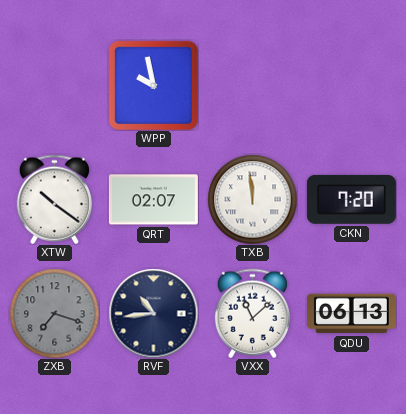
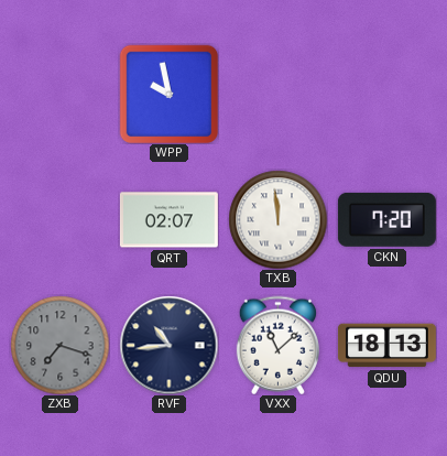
XTW: 10:21 -> none (54, 199)
QDU: 06:13 -> 18:13 (386, 346)
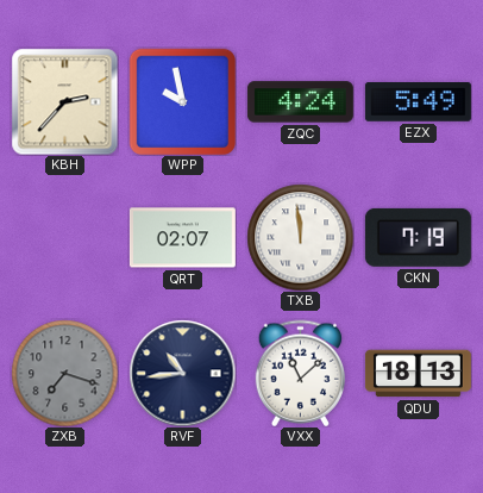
KBH: none -> 2:37 (64, 101)
ZQC: none -> 4:24 (300, 102)
EZX: none -> 5:49 (418, 102)
CKN: 7:20 -> 7:19 (418, 237)
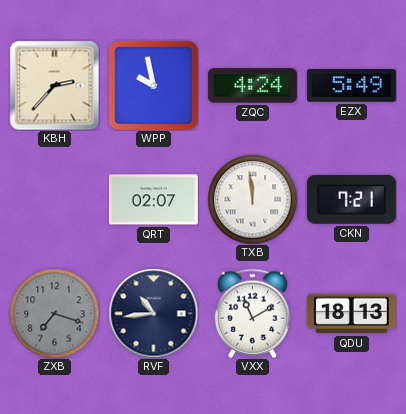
CKN: 7:19 -> 7:21 (351, 199)
VXX: 11:08 -> 11:10 (252, 313)
